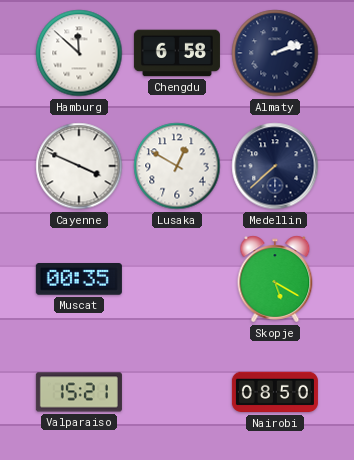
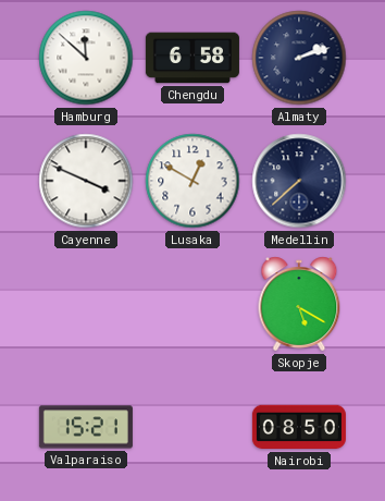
Muscat: 00:35 -> none (79, 280)
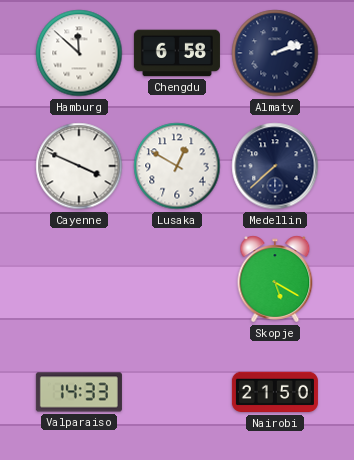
Valparaiso: 15:21 -> 14:33 (79, 392)
Nairobi: 08:50 -> 21:50 (275, 392)
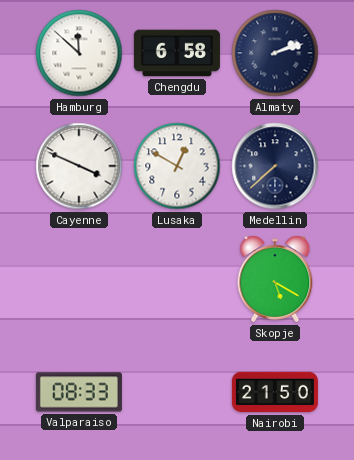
Valparaiso: 14:33 -> 08:33 (79, 392)
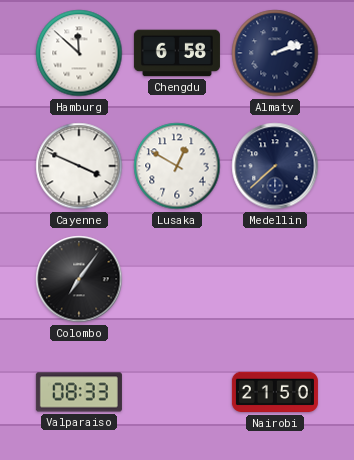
Colombo: none -> 7:06 (79, 279)
Skopje: 5:20 -> none (275, 279)
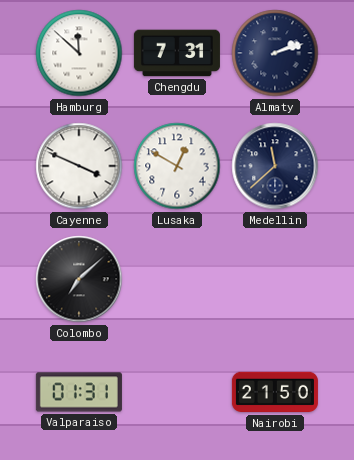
Chengdu: 6:58 -> 7:31 (177, 53)
Medellin: 7:38 -> 11:38 (275, 166)
Colombo: 7:06 -> 7:08 (79, 279)
Valparaiso: 08:33 -> 01:31 (79, 392)
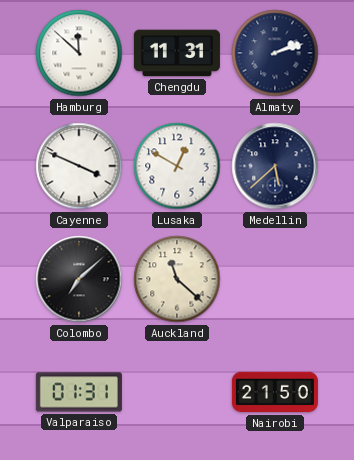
Chengdu: 7:31 -> 11:31 (177, 53)
Medellin: 11:38 -> 5:38 (275, 166)
Auckland: none -> 11:22 (177, 279)
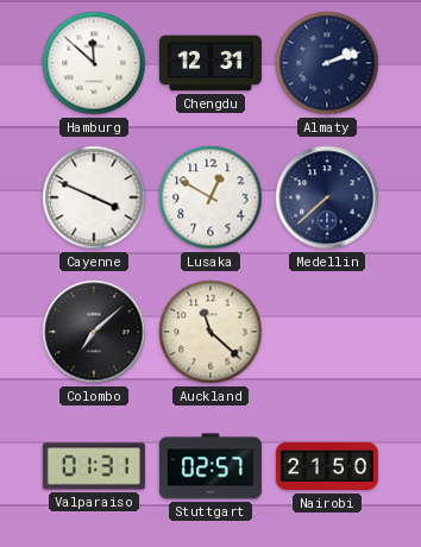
Chengdu: 11:31 -> 12:31 (211, 63)
Medellin: 5:38 -> 7:38 (327, 197)
Stuttgart: none -> 02:57 (211, 466)
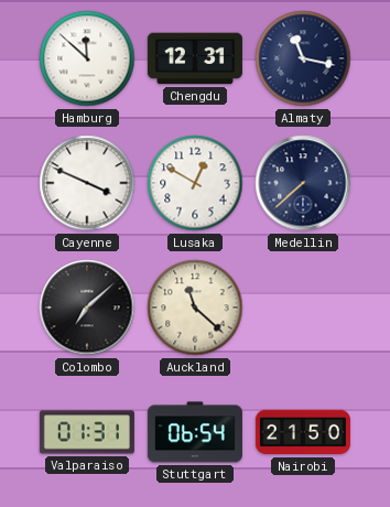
Almaty: 2:12 -> 11:17 (303, 58)
Stuttgart: 02:57 -> 06:54 (195, 432)
